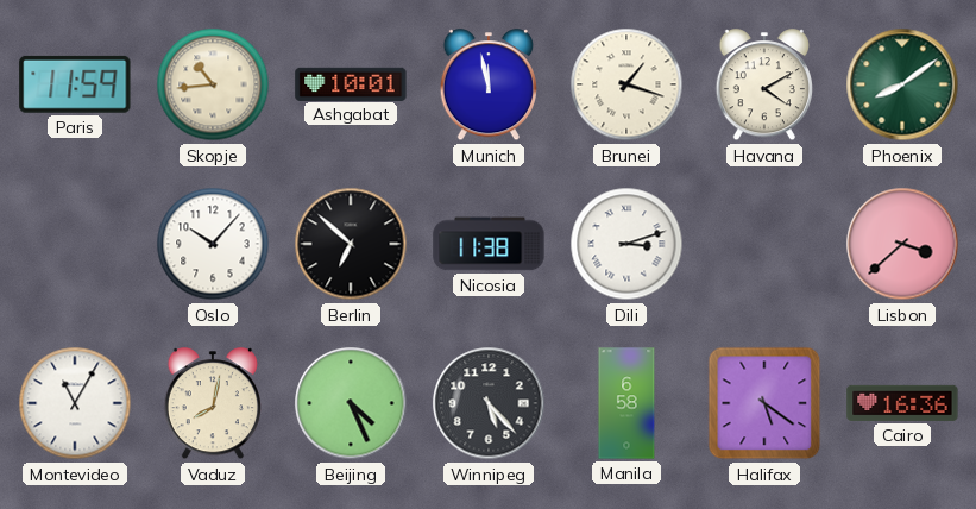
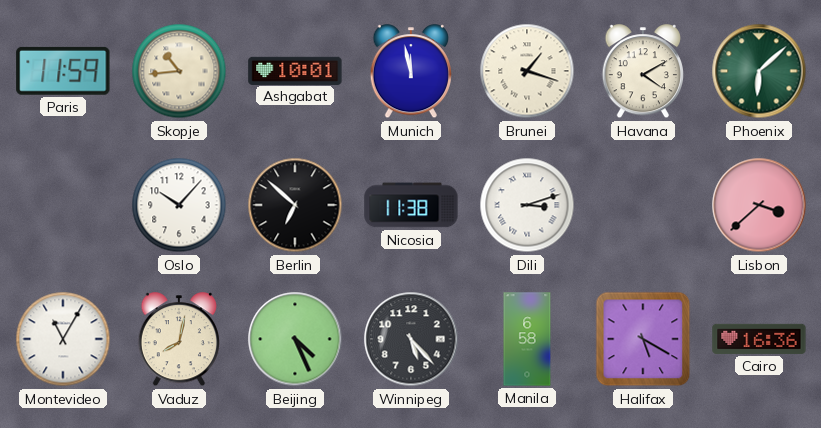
Phoenix: 8:09 -> 6:08 (759, 71)
Halifax: 5:21 -> 5:20 (643, 339)
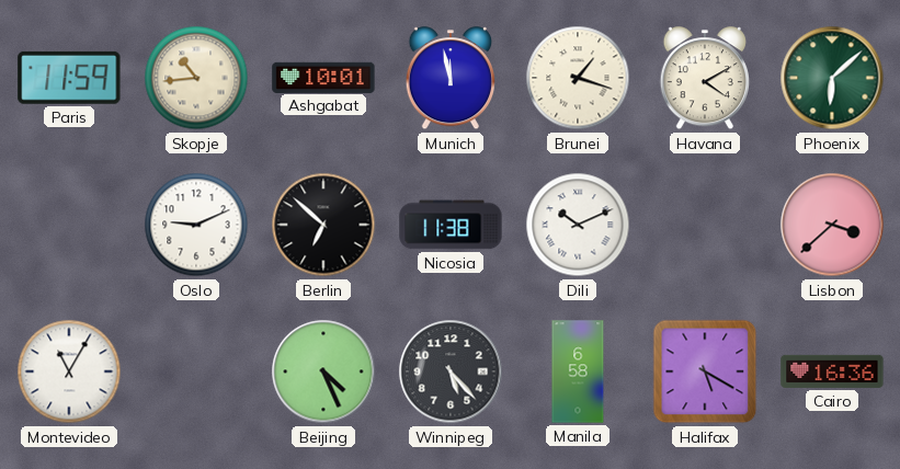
Oslo: 10:07 -> 9:11 (196, 225)
Dili: 3:12 -> 10:11 (578, 225)
Vaduz: 8:02 -> none (179, 340)
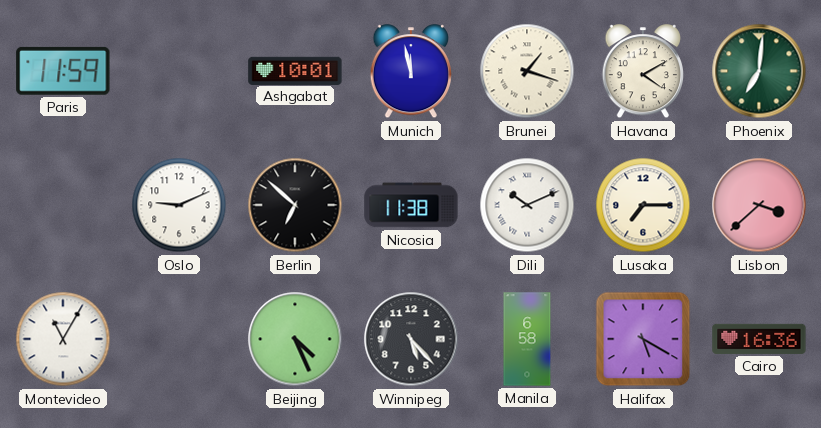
Skopje: 10:44 -> none (196, 78)
Phoenix: 6:08 -> 7:01 (759, 71)
Lusaka: none -> 7:15 (643, 205)
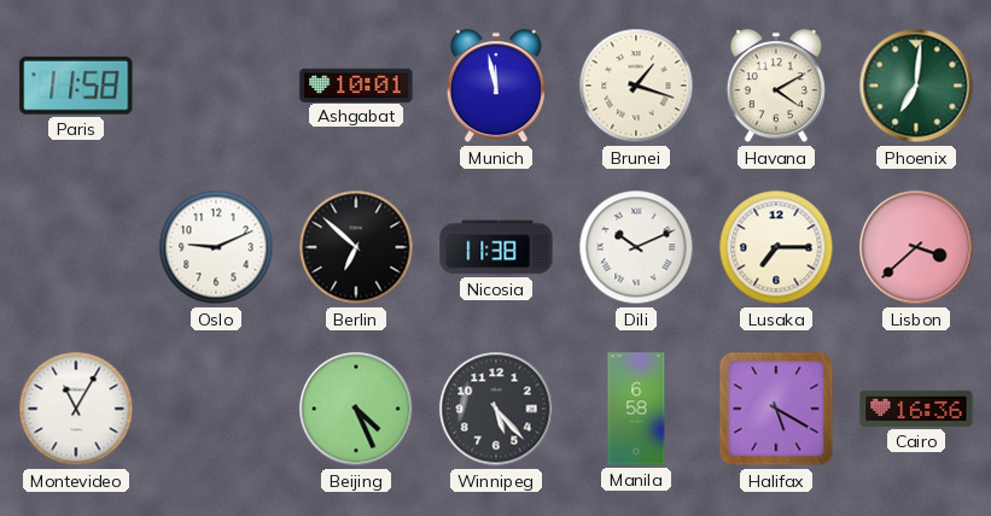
Paris: 11:59 -> 11:58 (76, 86)
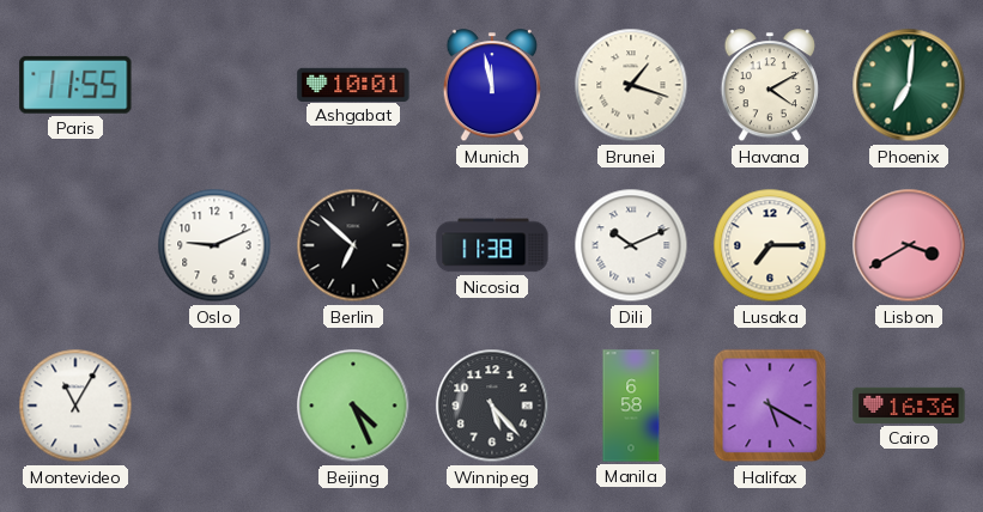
Paris: 11:58 -> 11:55 (75, 85)
Lisbon: 3:38 -> 3:40 (909, 245)
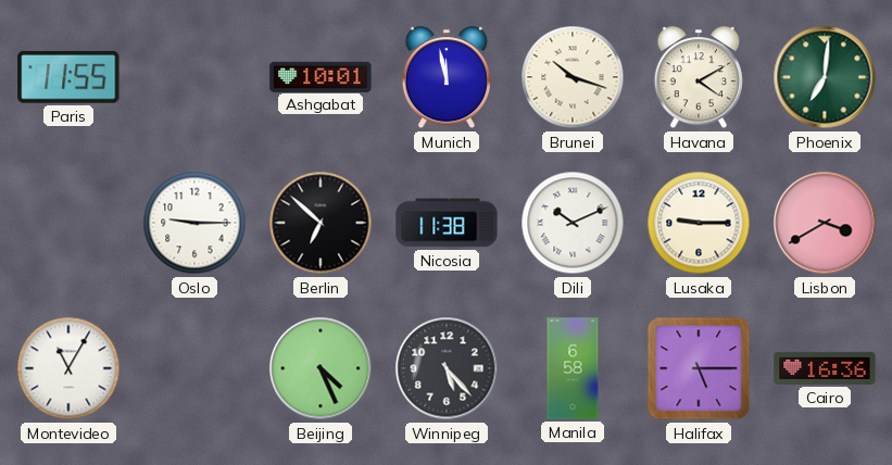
Brunei: 1:18 -> 10:18 (573, 77)
Oslo: 9:11 -> 9:15 (194, 223)
Lusaka: 7:15 -> 9:15 (699, 223)
Halifax: 5:20 -> 5:15 (699, 368)
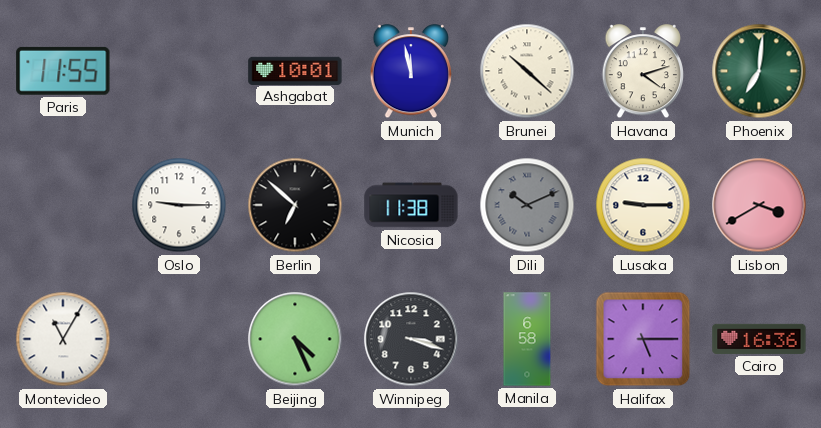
Brunei: 10:18 -> 10:22 (527, 71)
Havana: 4:10 -> 4:12 (643, 72)
Dili dial: white -> grey (527, 205)
Winnipeg: 5:23 -> 3:18 (411, 339)
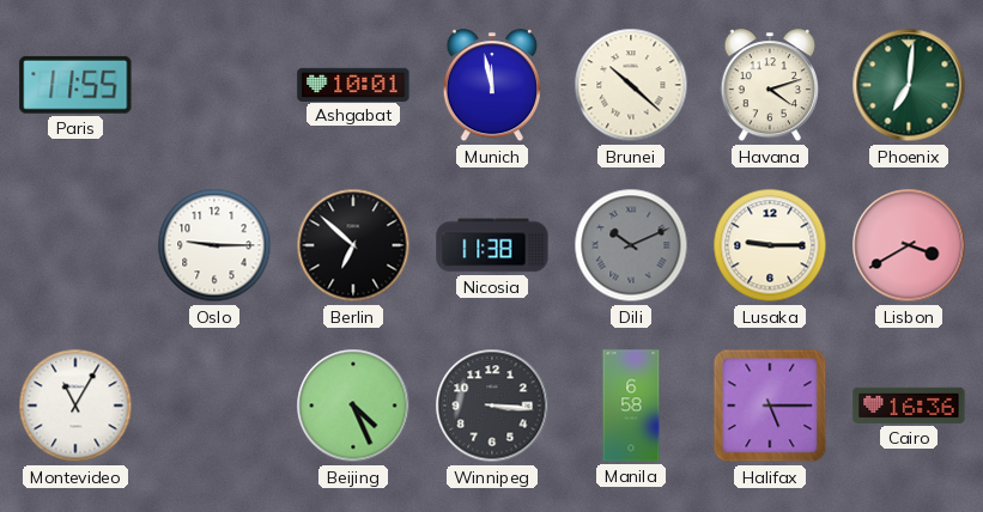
Winnipeg: 3:18 -> 3:16 (492, 406)
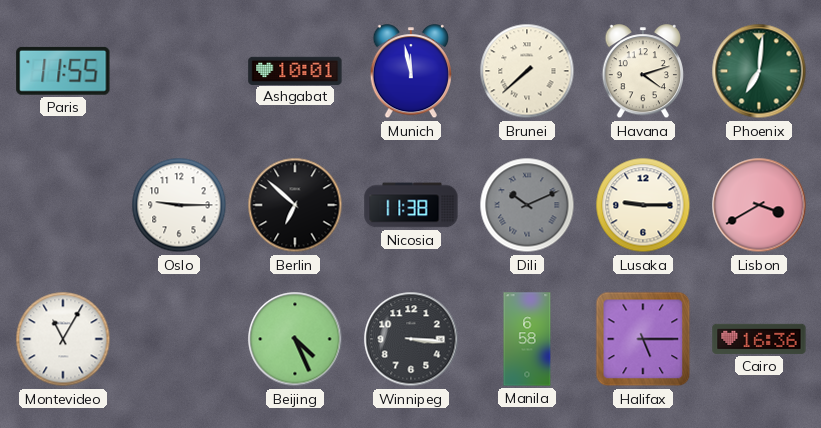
Brunei: 10:22 -> 7:38 (527, 71)
